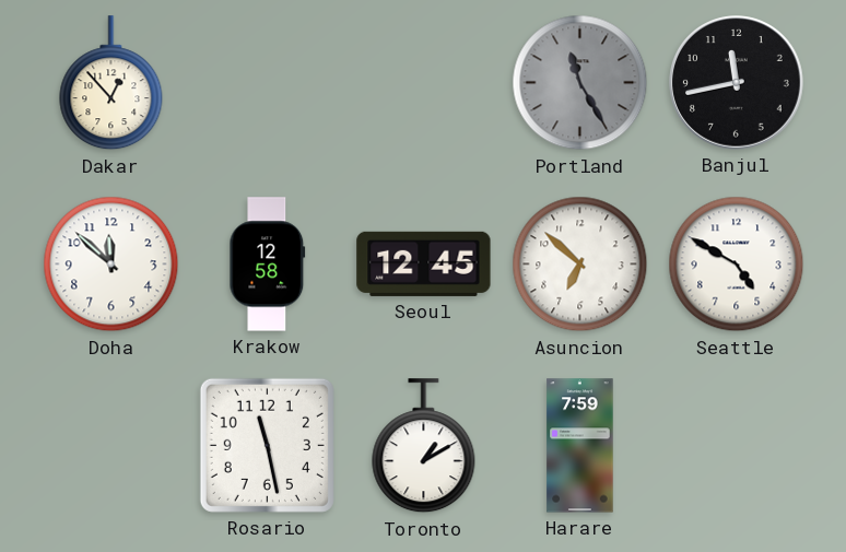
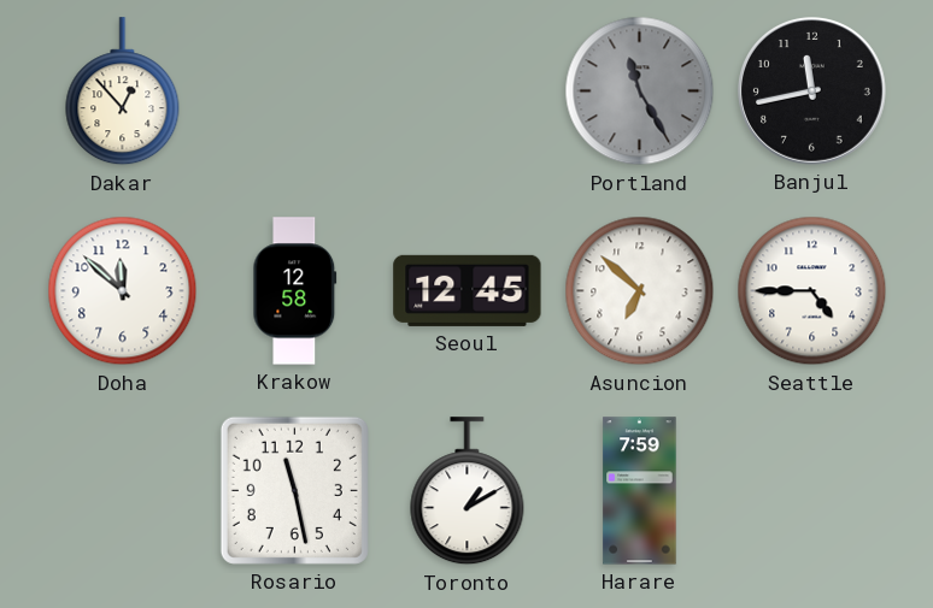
Seattle: 4:50 -> 4:45 (812, 291)
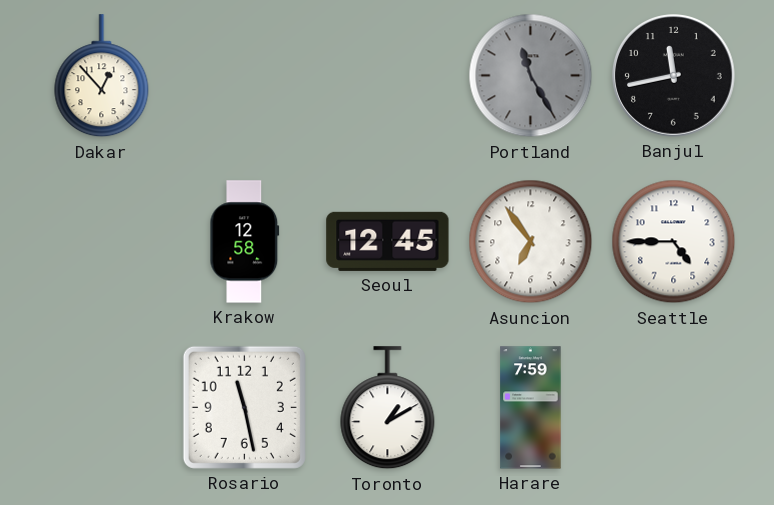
Doha: 11:52 -> none (123, 291)
Asuncion: 6:52 -> 6:54 (531, 242)
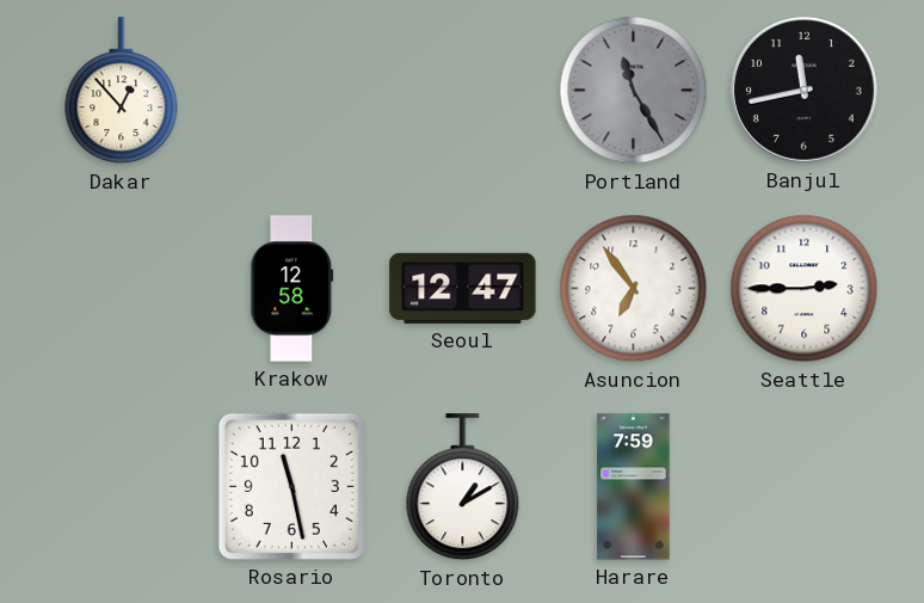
Seoul: 12:45 -> 12:47 (463, 288)
Seattle: 4:45 -> 2:45 (805, 289)
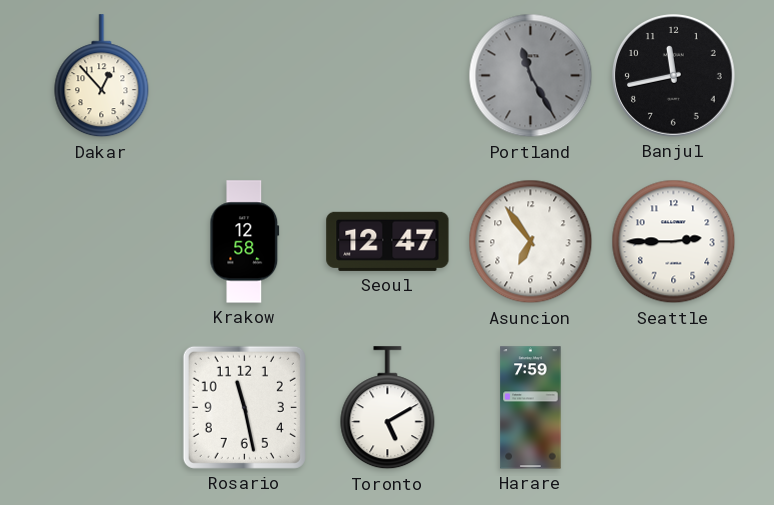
Toronto: 1:10 -> 5:10 (388, 408)
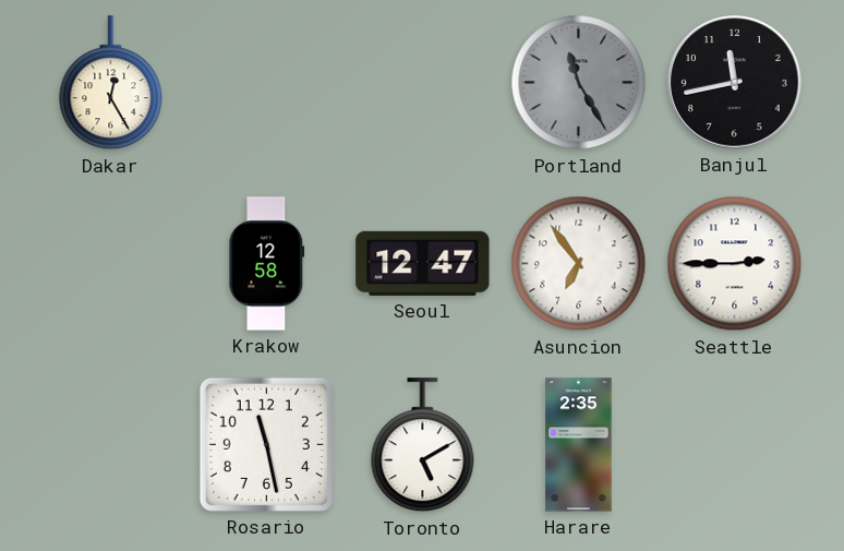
Dakar: 12:53 -> 12:25 (111, 83)
Harare: 7:59 -> 2:35 (579, 445)
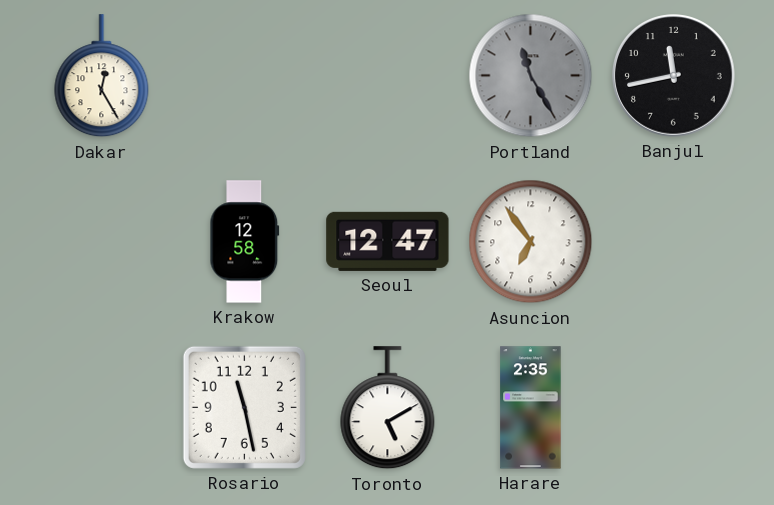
Seattle: 2:45 -> none (735, 264)
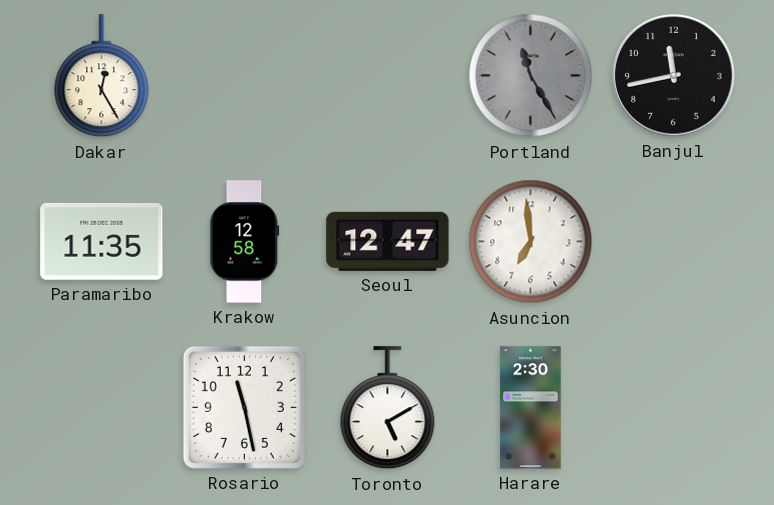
Paramaribo: none -> 11:35 (102, 241)
Asuncion: 6:54 -> 6:59 (531, 242)
Harare: 2:35 -> 2:30 (531, 408)
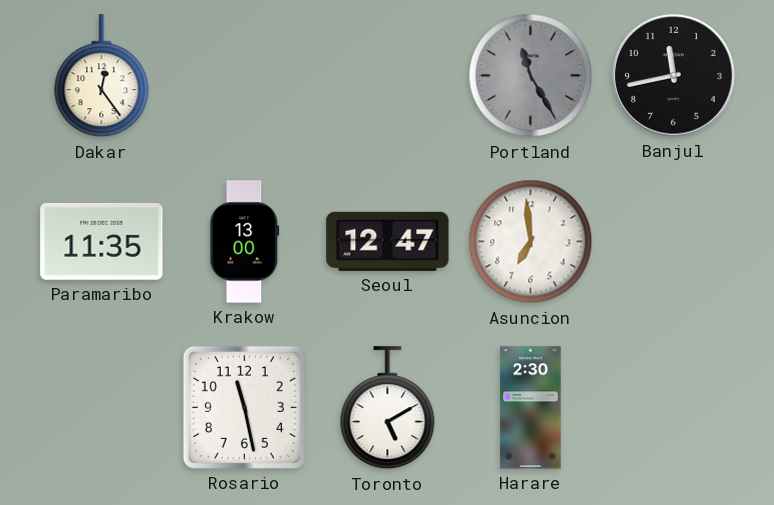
Dakar: 12:25 -> 12:24 (102, 76)
Krakow: 12:58 -> 13:00 (245, 242)
